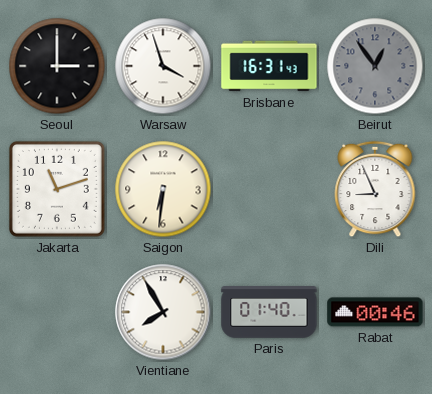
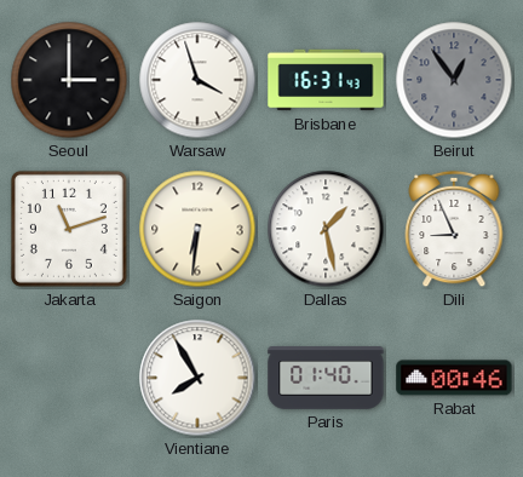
Dallas: none -> 1:28 (326, 229)
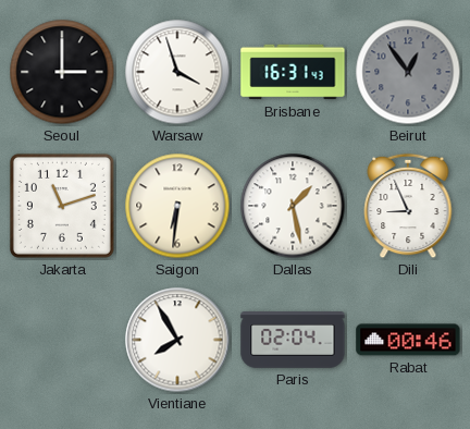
Paris: 01:40 -> 02:04 (293, 341)
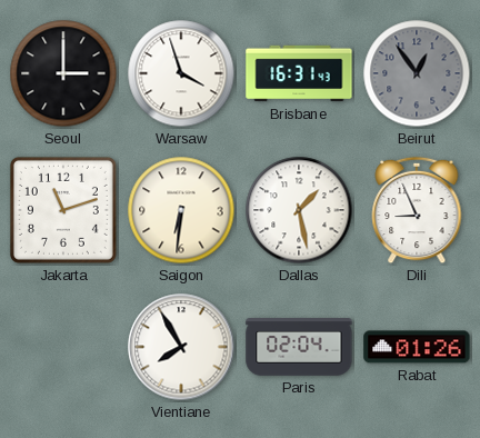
Rabat: 00:46 -> 01:26 (417, 347)
